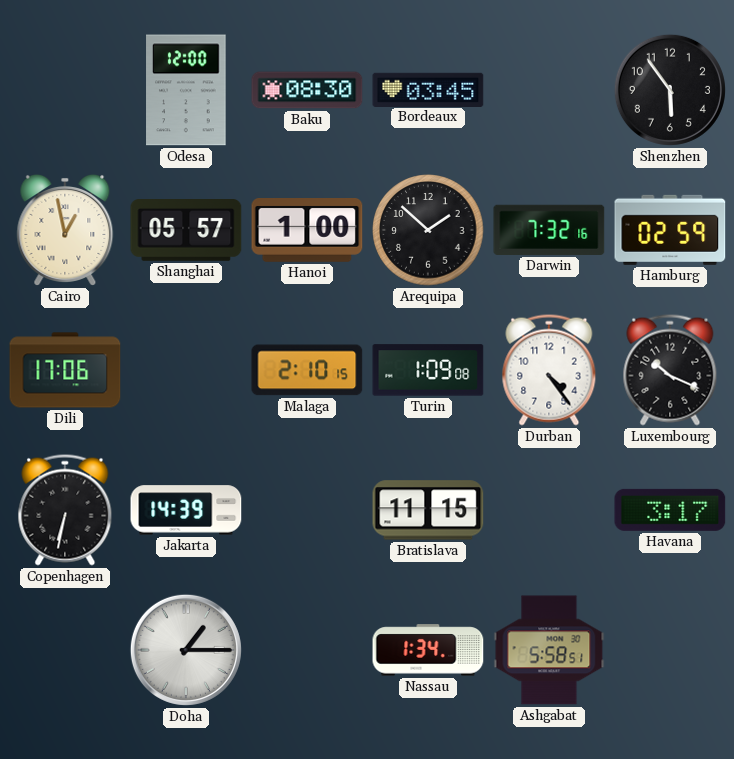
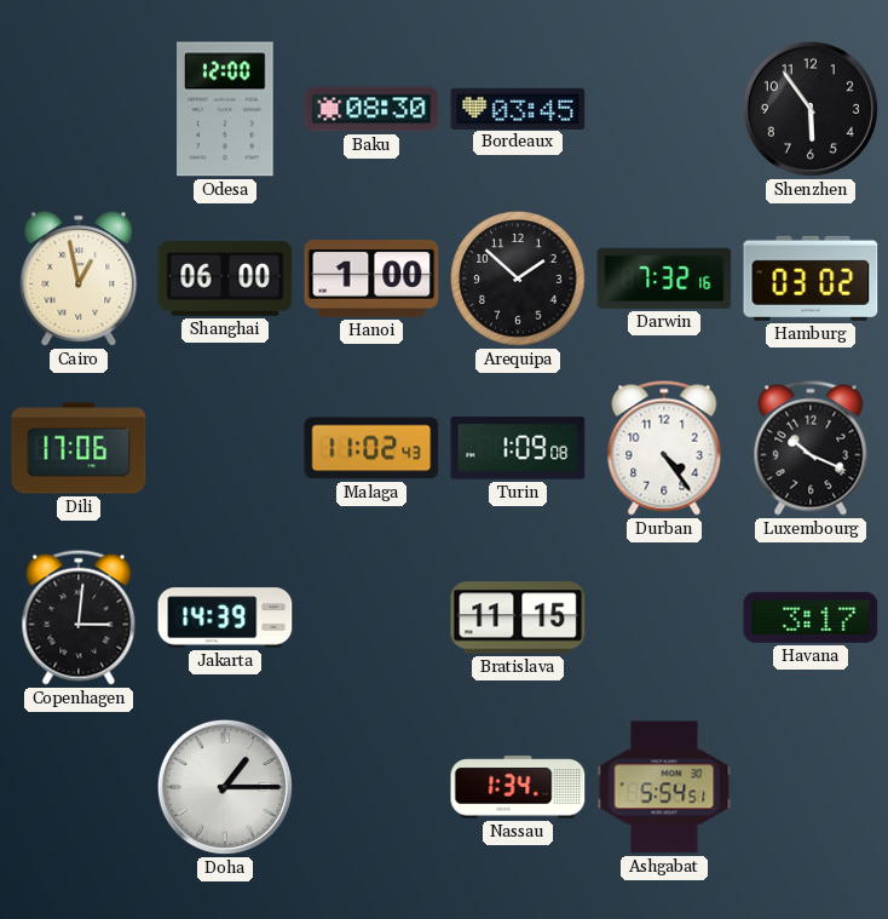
Shanghai: 05:57 -> 06:00 (225, 280)
Hamburg: 02:59 -> 03:02 (811, 278)
Malaga: 2:10 -> 11:02 (371, 448)
Copenhagen: 6:32 -> 3:01 (79, 618)
Ashgabat: 5:58 -> 5:54 (664, 787)
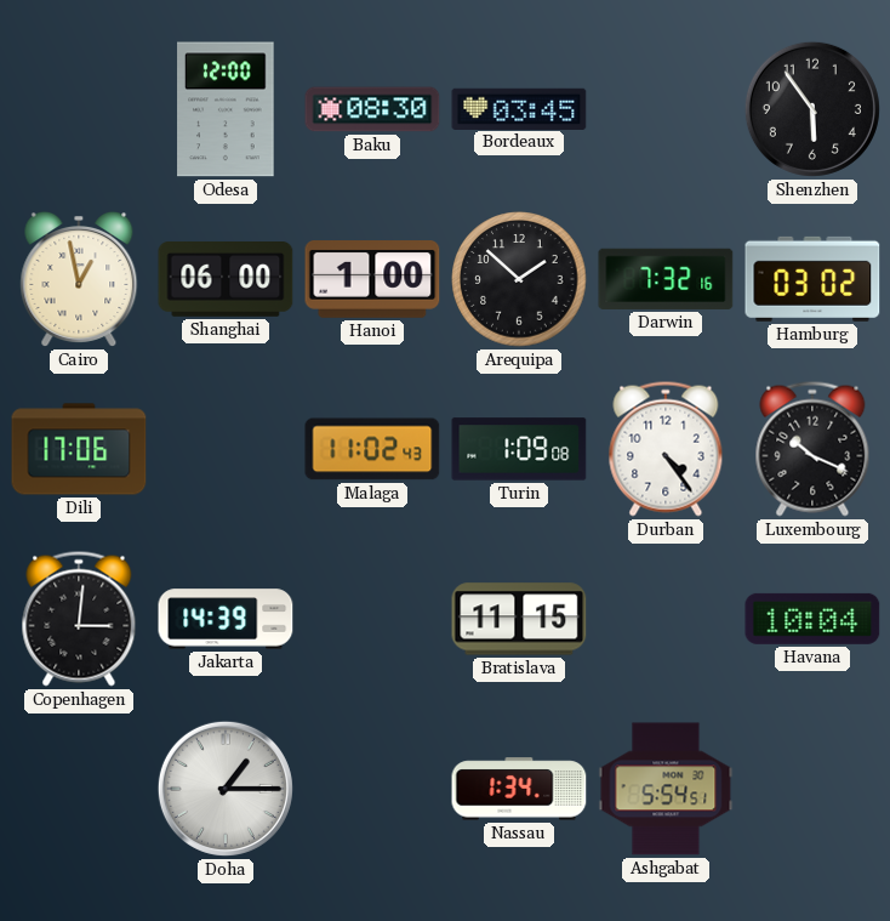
Havana: 3:17 -> 10:04 (812, 619)
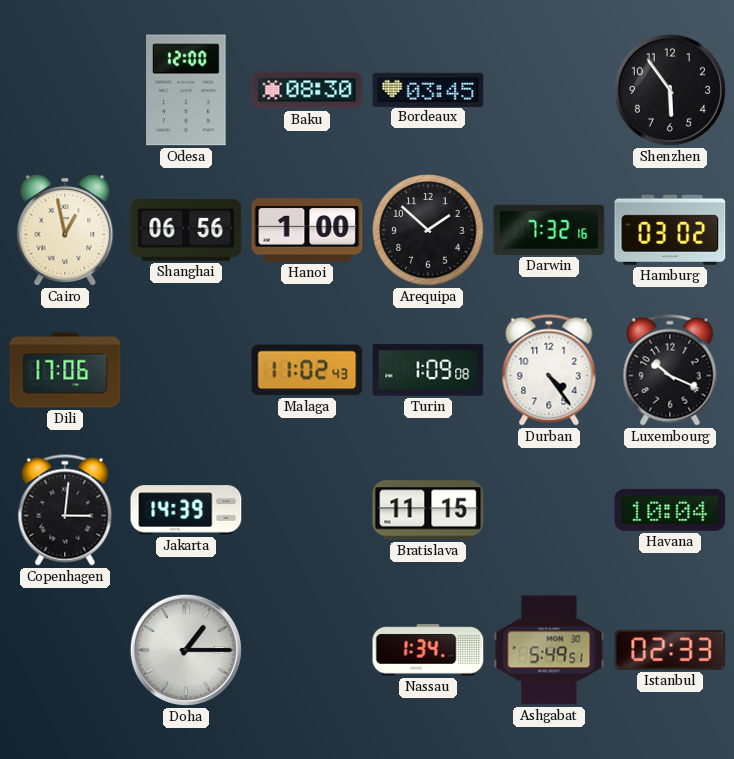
Shanghai: 06:00 -> 06:56 (186, 231)
Ashgabat: 5:54 -> 5:49 (549, 650)
Istanbul: none -> 02:33 (670, 650)
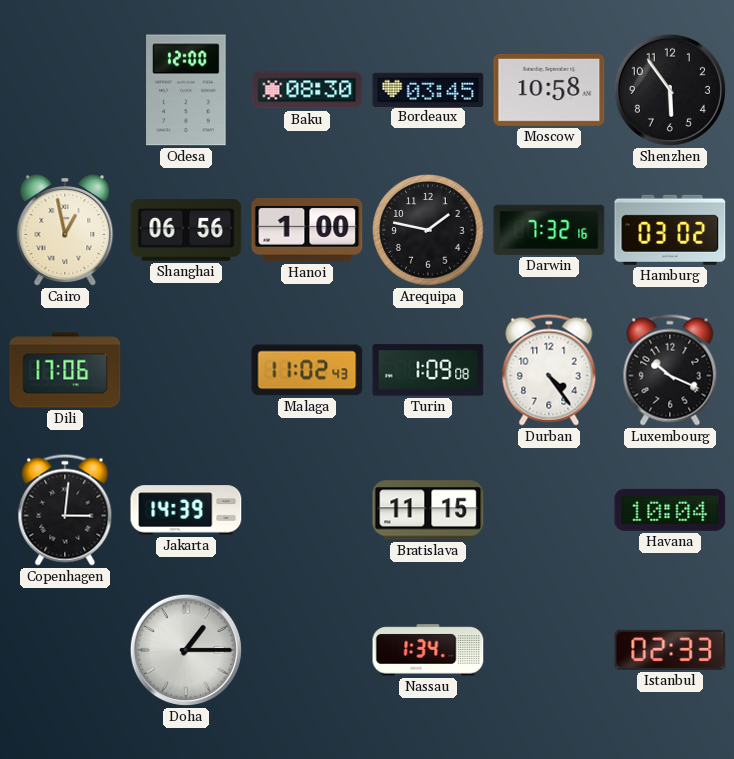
Moscow: none -> 10:58 (549, 90)
Arequipa: 1:52 -> 1:47 (428, 230)
Ashgabat: 5:49 -> none (549, 650)
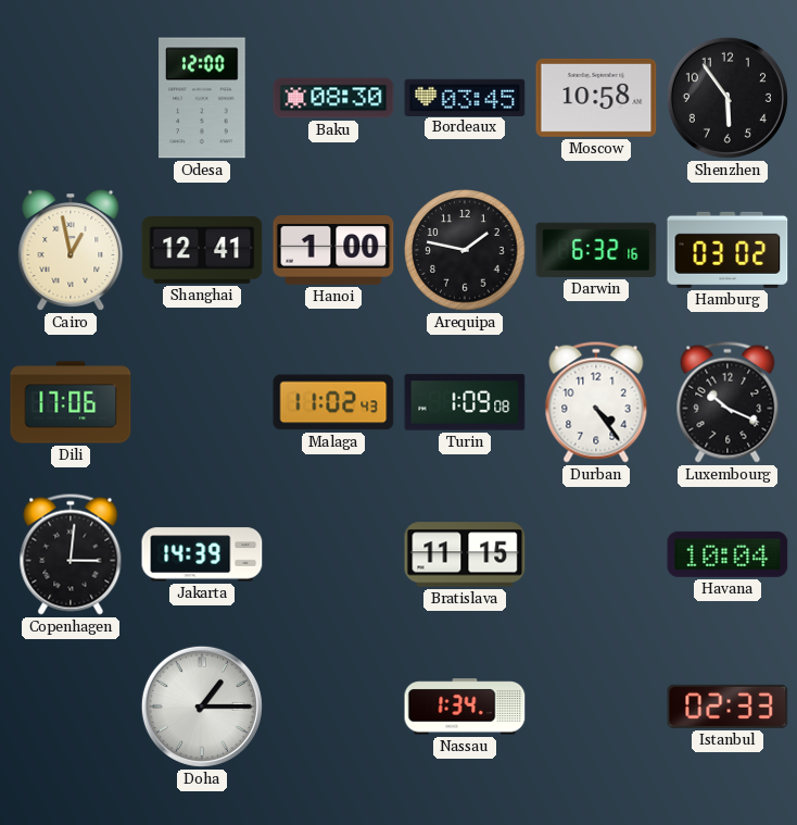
Shanghai: 06:56 -> 12:41 (202, 251)
Darwin: 7:32 -> 6:32 (596, 250)
